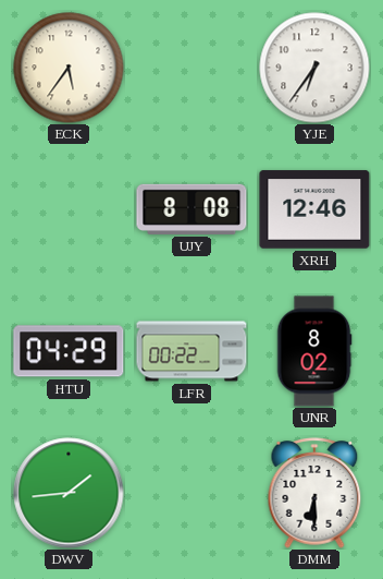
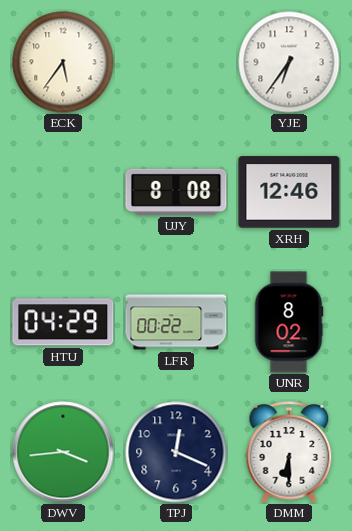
DWV: 1:44 -> 3:44 (63, 452)
TPJ: none -> 12:19 (176, 452)
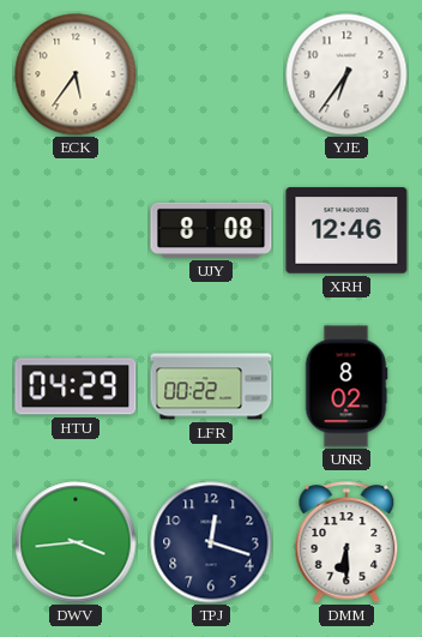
TPJ: 12:19 -> 12:18 (211, 542)
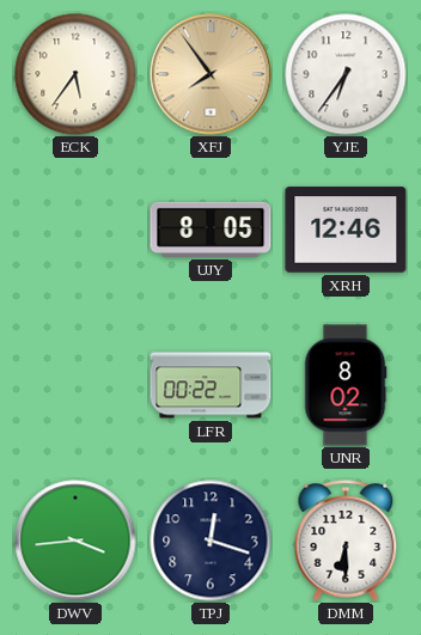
XFJ: none -> 7:54 (210, 74)
UJY: 8:08 -> 8:05 (210, 230)
HTU: 04:29 -> none (76, 386)
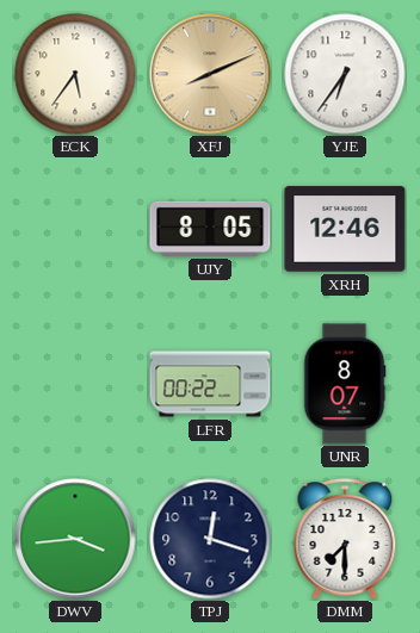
XFJ: 7:54 -> 8:11 (210, 74)
UNR: 8:02 -> 8:07 (345, 384)
DMM: 6:30 -> 7:30 (345, 539)
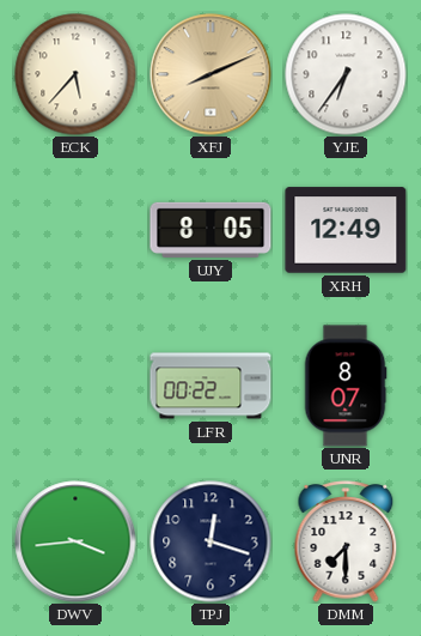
ECK: 5:36 -> 5:37 (75, 74)
XRH: 12:46 -> 12:49 (346, 230)
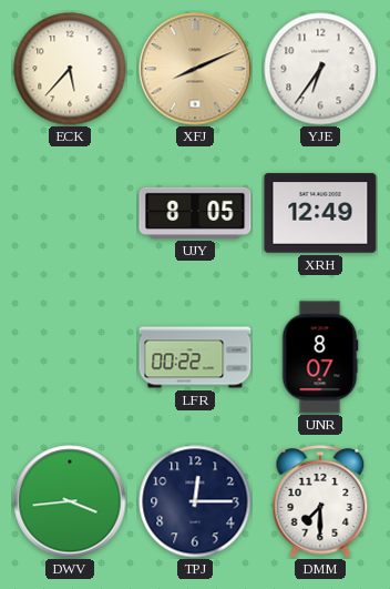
TPJ: 12:18 -> 12:15 (195, 501)
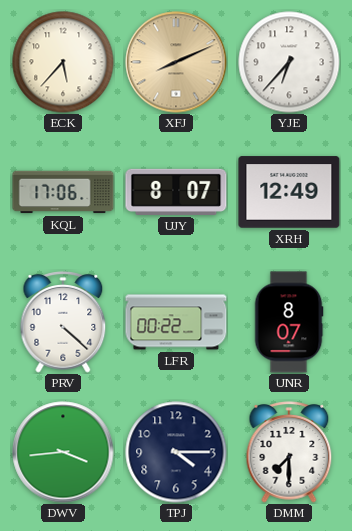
YJE: 6:36 -> 6:37 (289, 62)
KQL: none -> 17:06 (63, 192)
UJY: 8:05 -> 8:07 (176, 192)
PRV: none -> 4:22 (63, 322)
TPJ: 12:15 -> 4:15 (176, 452)
